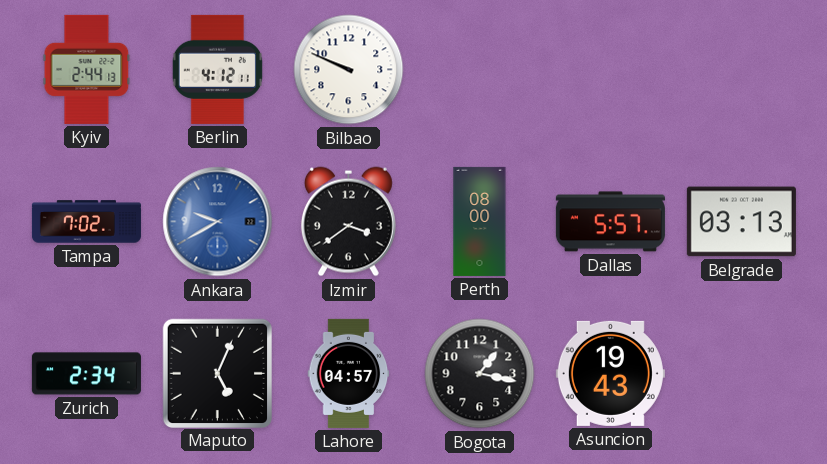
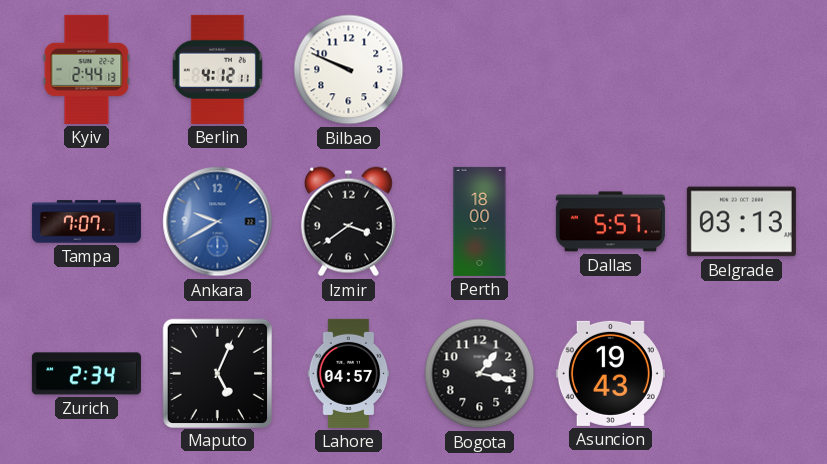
Tampa: 7:02 -> 7:07 (86, 222)
Perth: 08:00 -> 18:00 (480, 221)
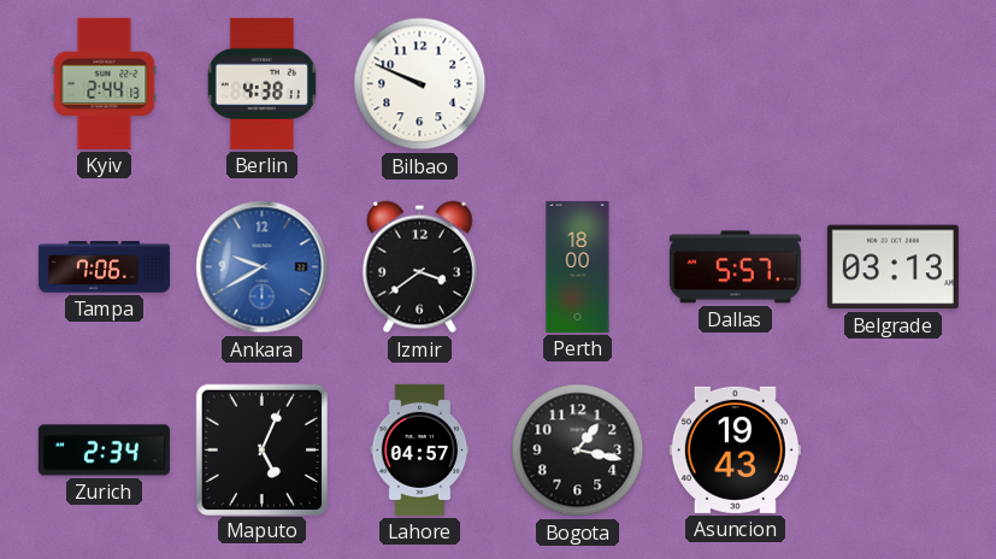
Berlin: 4:12 -> 4:38 (261, 83)
Tampa: 7:07 -> 7:06 (104, 267)
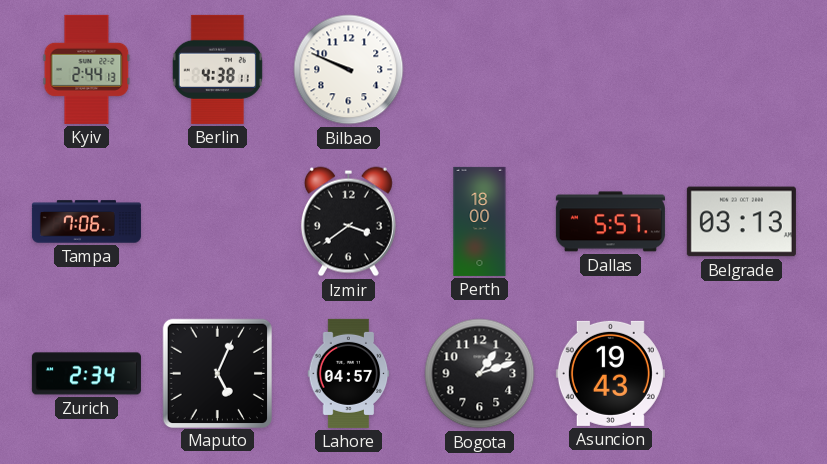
Ankara: 9:40 -> none (263, 267)
Bogota: 1:17 -> 1:12 (480, 374)
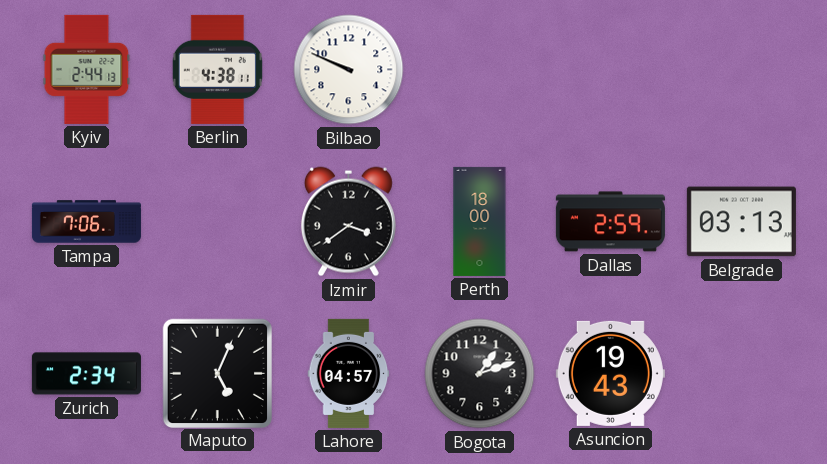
Dallas: 5:57 -> 2:59 (610, 222)
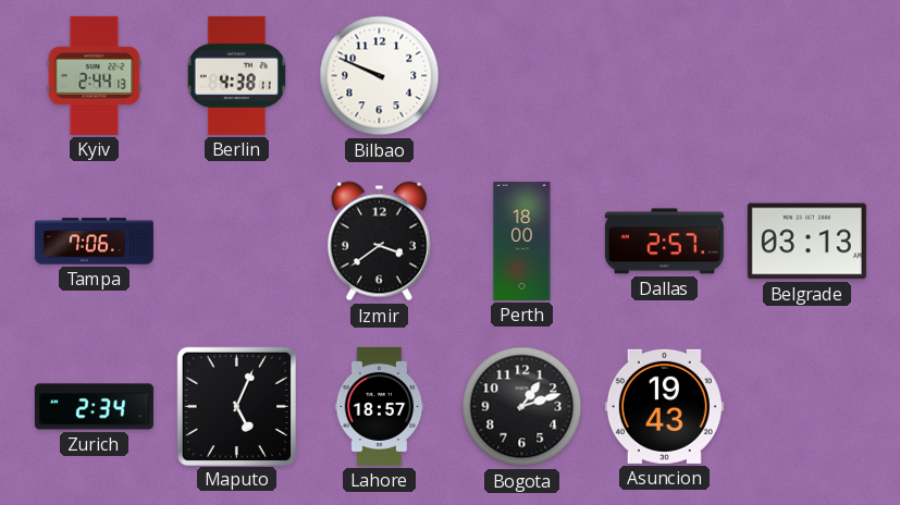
Dallas: 2:59 -> 2:57 (664, 242)
Lahore: 04:57 -> 18:57 (380, 406)
